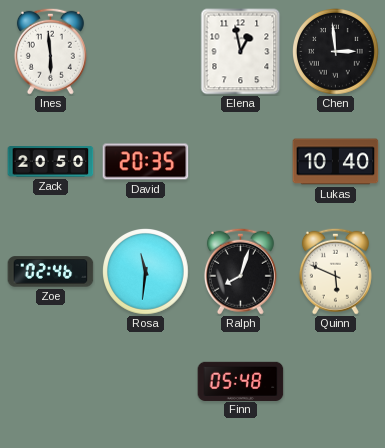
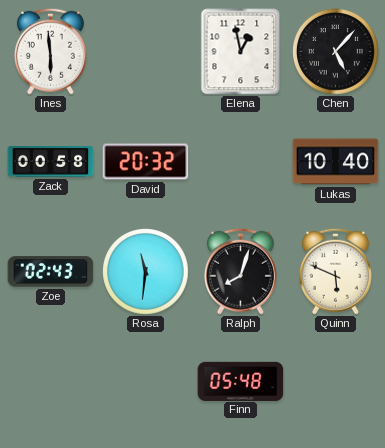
Chen: 2:59 -> 5:07 (336, 52)
Zack: 20:50 -> 00:58 (51, 162)
David: 20:35 -> 20:32 (146, 162)
Zoe: 02:46 -> 02:43 (51, 272)
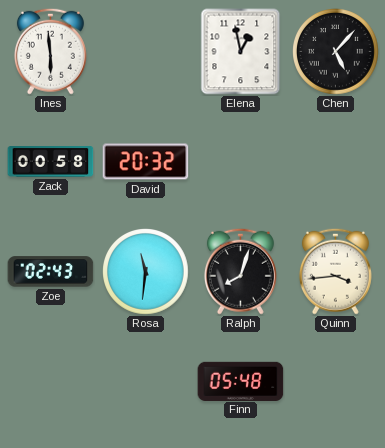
Lukas: 10:40 -> none (336, 162)
Quinn: 5:49 -> 3:44 (335, 271)
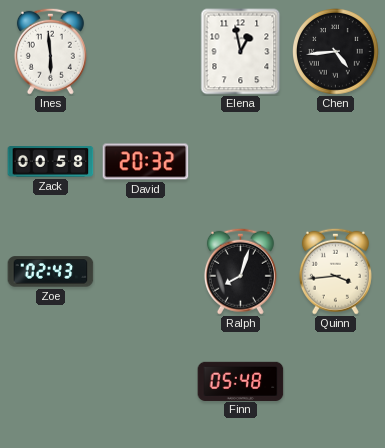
Chen: 5:07 -> 4:44 (336, 52)
Rosa: 11:31 -> none (146, 272)
